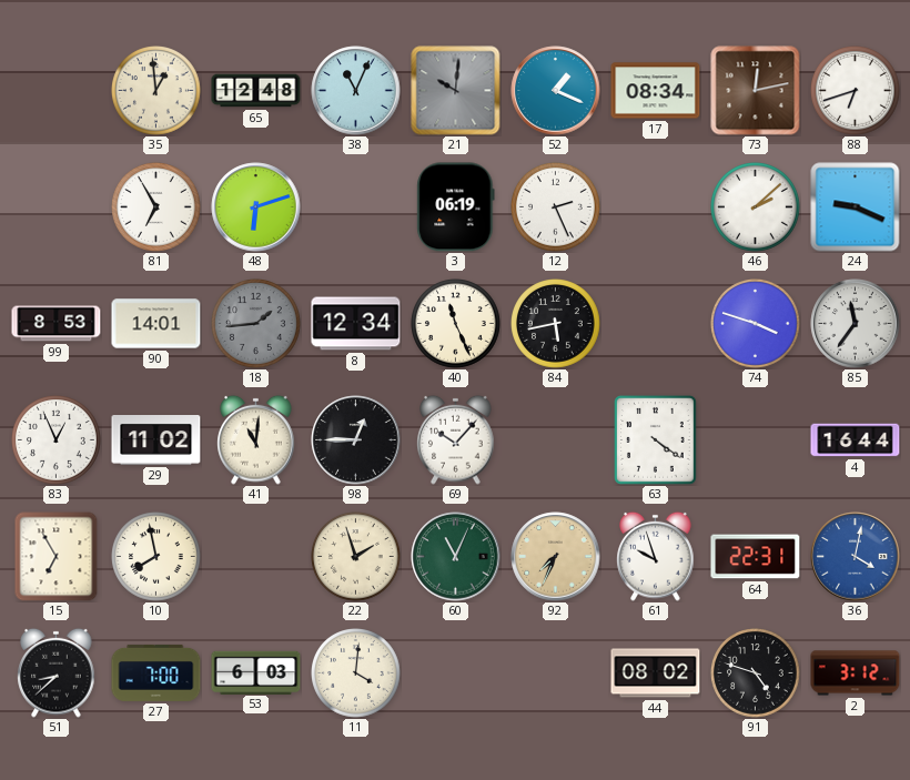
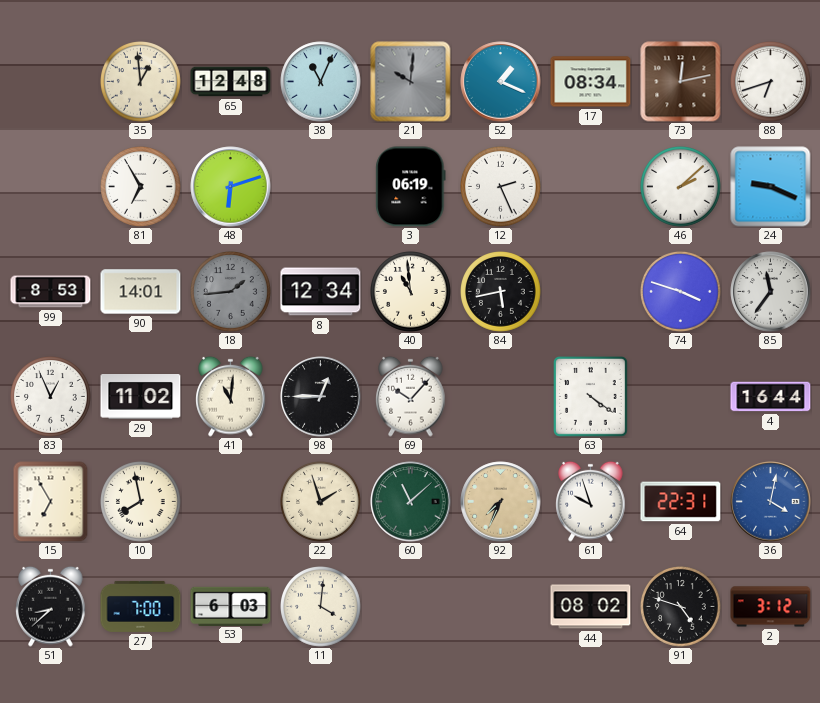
40: 11:26 -> 10:59 (411, 292)
60: 11:04 -> 11:08 (411, 502)
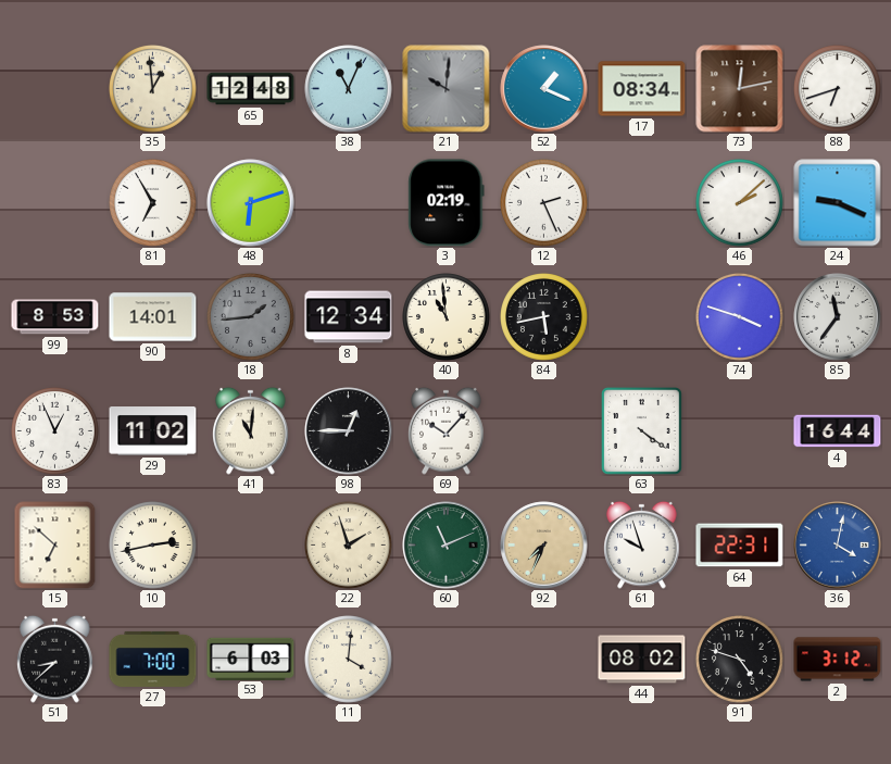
3: 06:19 -> 02:19 (447, 203)
15: 6:55 -> 6:52 (55, 544)
10: 7:58 -> 2:43 (153, 546)
60: 11:08 -> 11:11 (447, 546)
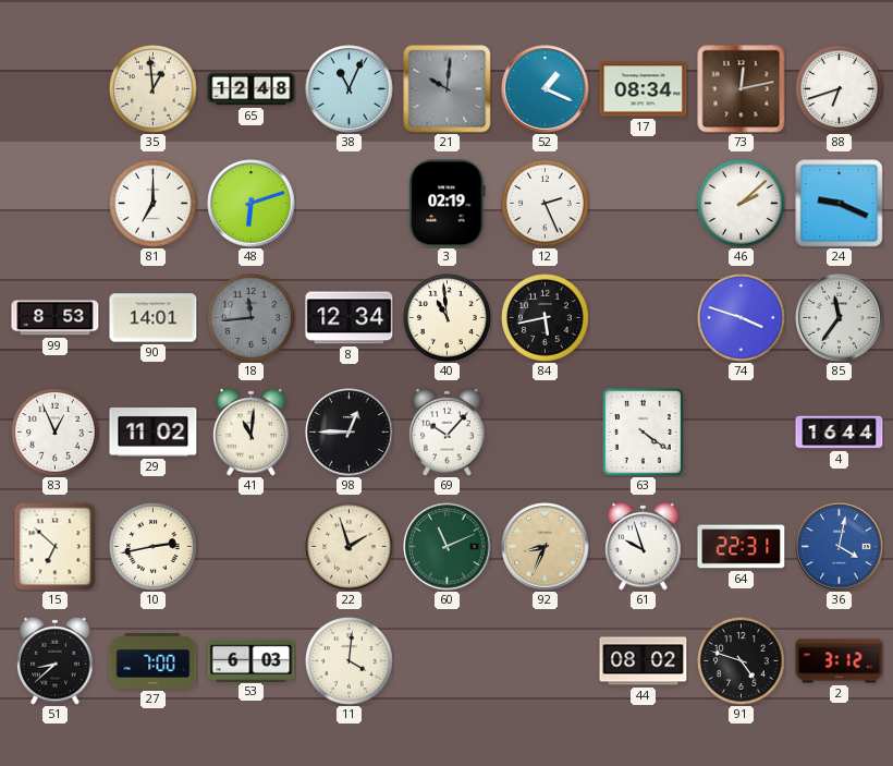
81: 6:55 -> 7:00 (154, 204)
18: 1:44 -> 11:44 (252, 318)
92: 7:34 -> 8:34 (546, 547)
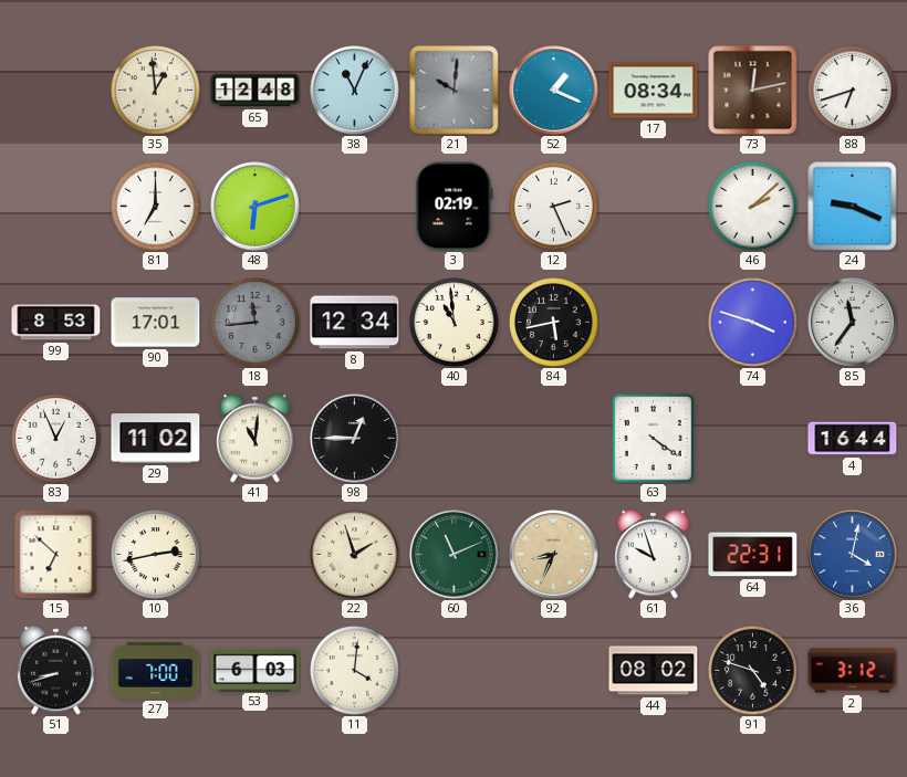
90: 14:01 -> 17:01 (156, 323)
69: 10:07 -> none (448, 431)
51: 8:38 -> 8:42 (56, 670)
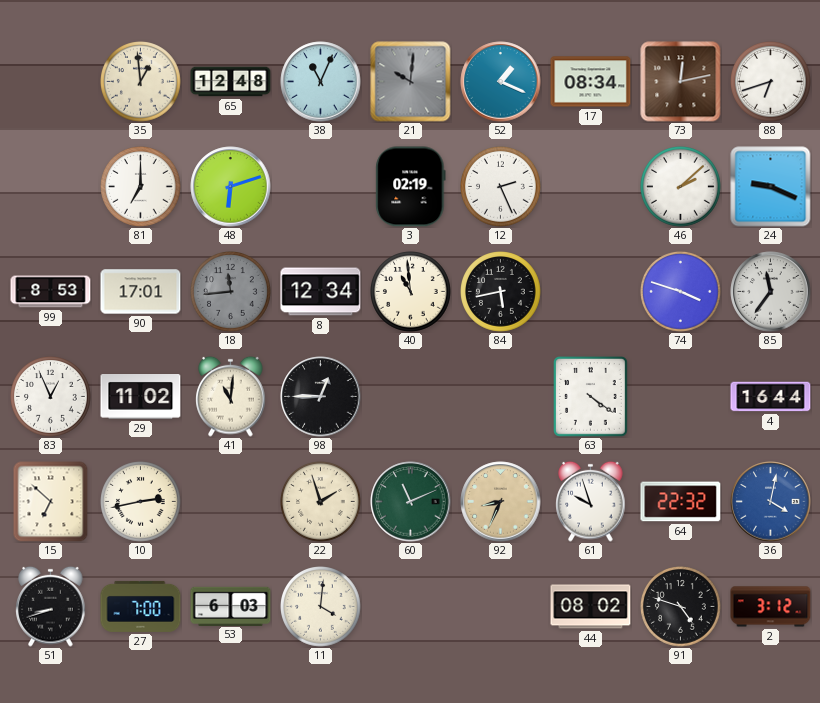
64: 22:31 -> 22:32 (681, 502)
